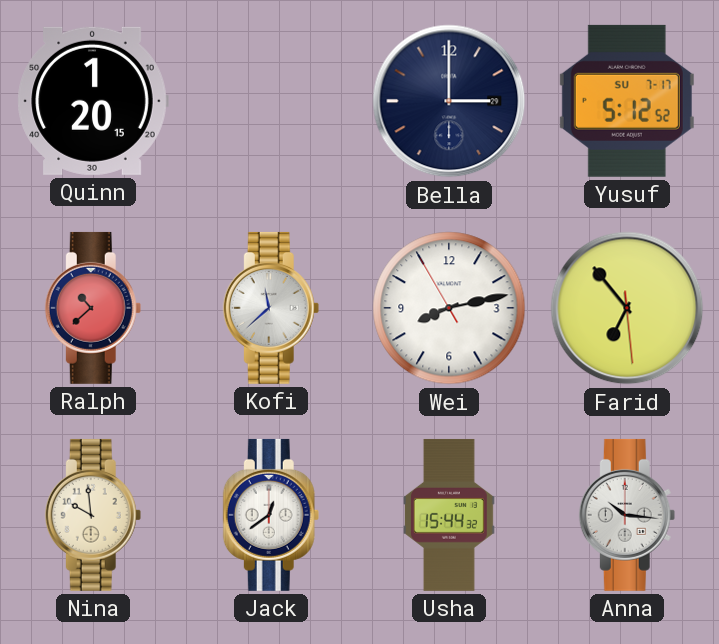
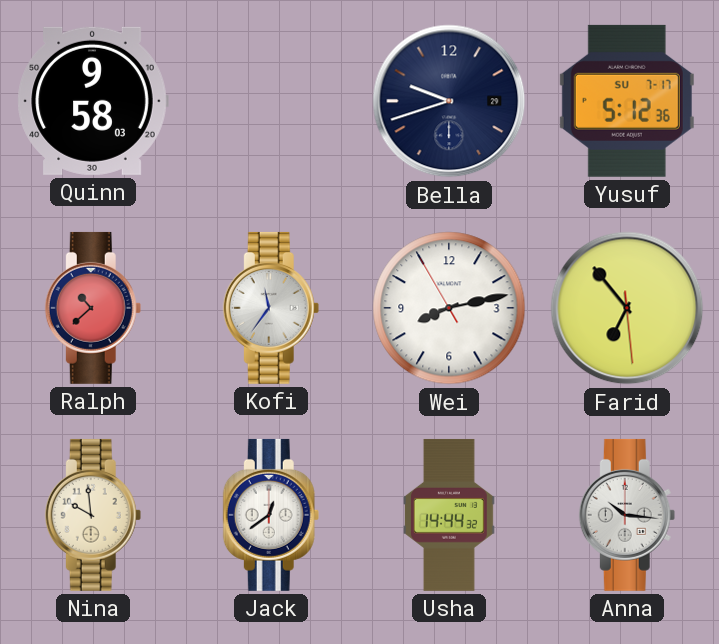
Quinn: 1:20 -> 9:58 (93, 101)
Bella: 3:00 -> 9:42 (449, 101)
Yusuf: 5:12:52 -> 5:12:36 (627, 101)
Kofi: 11:38 -> 11:36 (271, 308)
Usha: 15:44 -> 14:44 (449, 515)
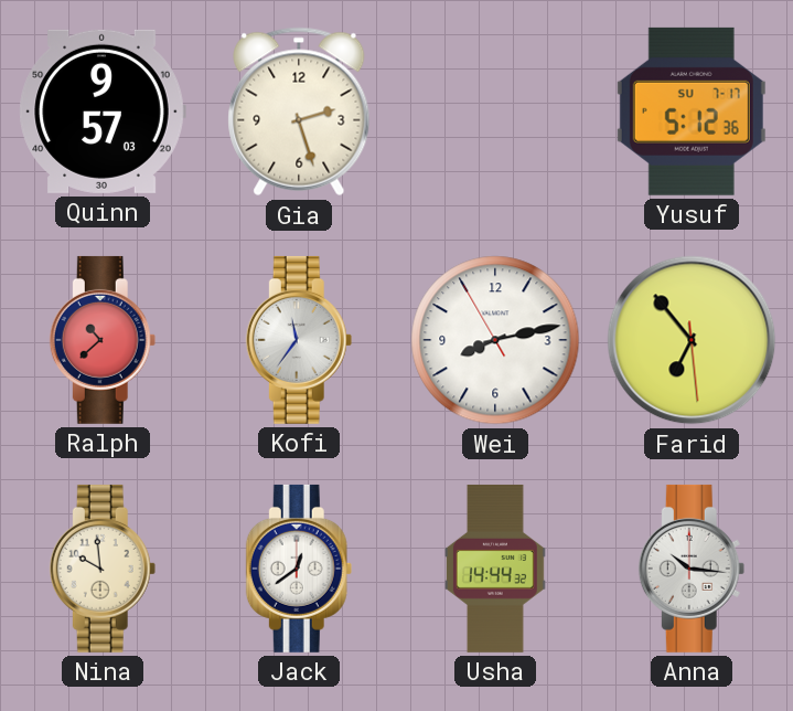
Quinn: 9:58 -> 9:57 (103, 112)
Gia: none -> 2:27 (299, 112)
Bella: 9:42 -> none (449, 101)
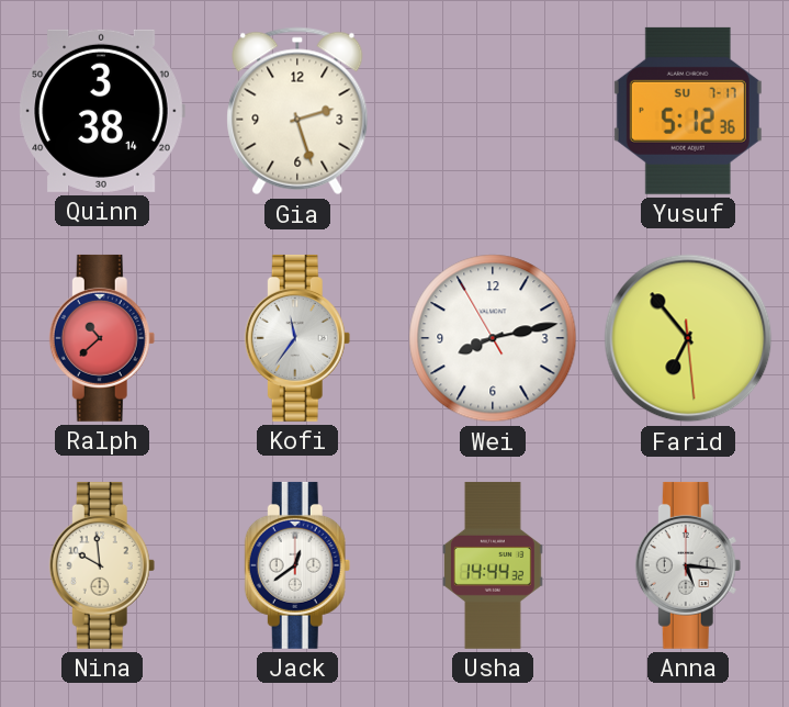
Quinn: 9:57 -> 3:38 (102, 111)
Anna: 10:16 -> 5:16 (688, 565)
